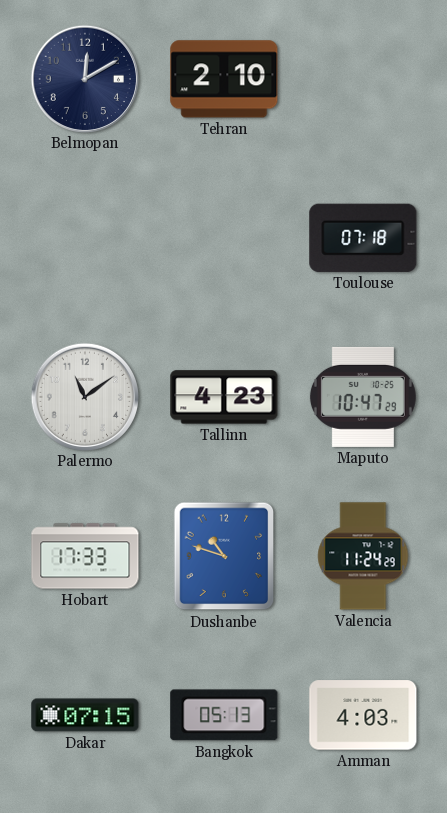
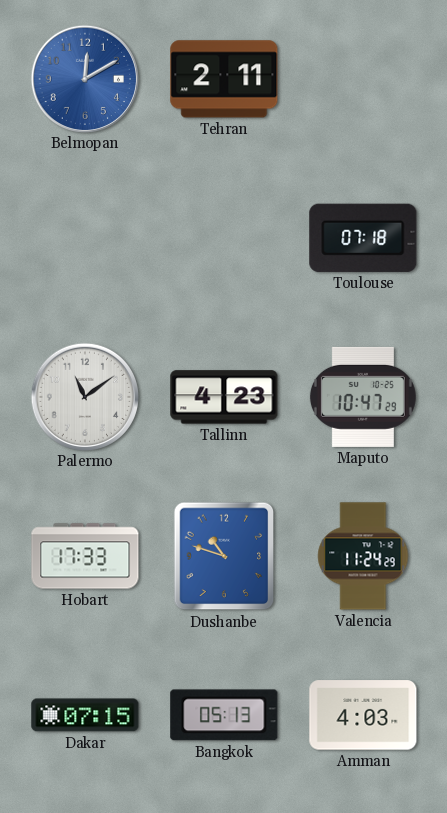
Belmopan dial: navy -> blue (84, 78)
Tehran: 2:10 -> 2:11 (224, 79)
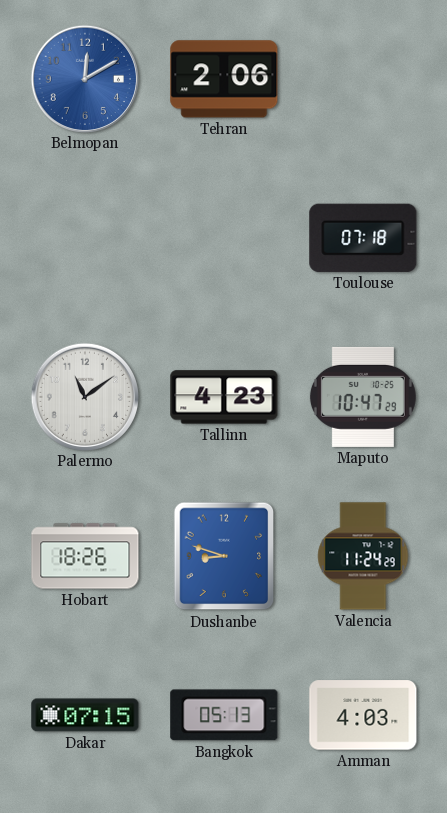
Tehran: 2:11 -> 2:06 (224, 79)
Hobart: 17:33 -> 18:26 (85, 556)
Dushanbe: 10:48 -> 8:48 (224, 556)
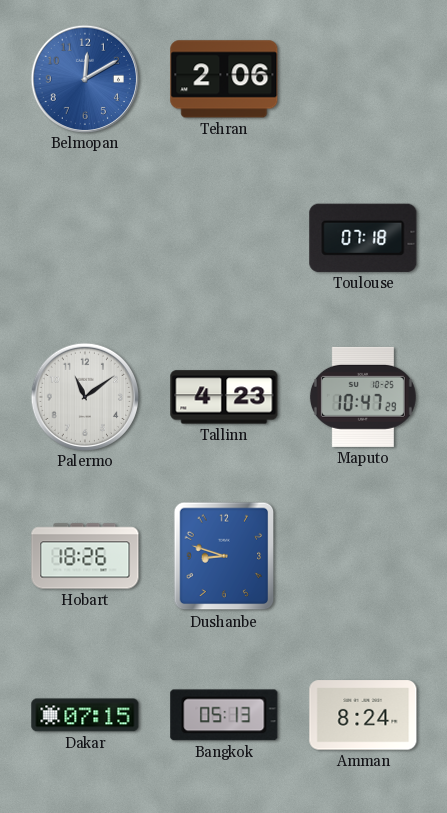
Valencia: 11:24 -> none (363, 556)
Amman: 4:03 -> 8:24 (363, 715)
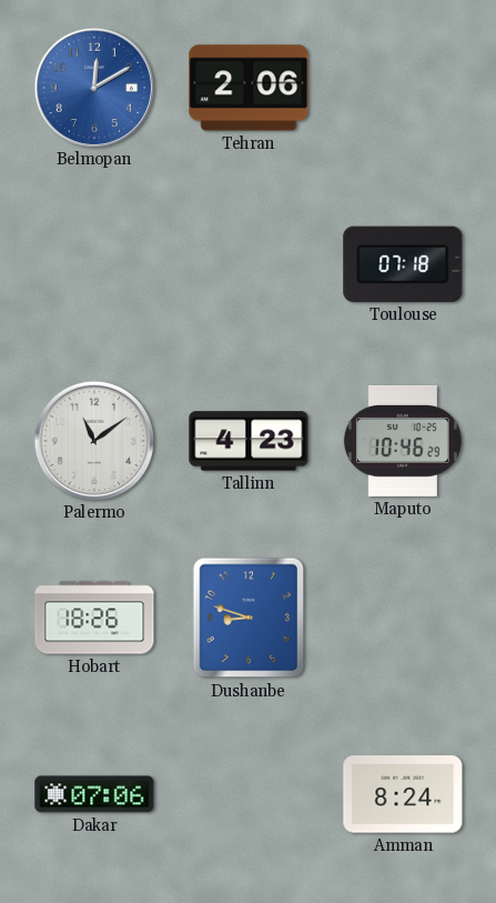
Maputo: 10:47 -> 10:46 (403, 441)
Dakar: 07:15 -> 07:06 (94, 794)
Bangkok: 05:13 -> none (224, 715)
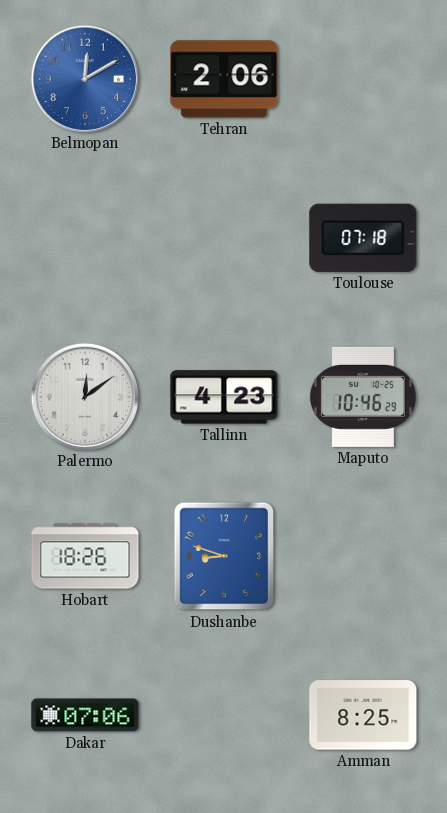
Palermo: 11:09 -> 12:09 (84, 396)
Amman: 8:24 -> 8:25 (363, 715)
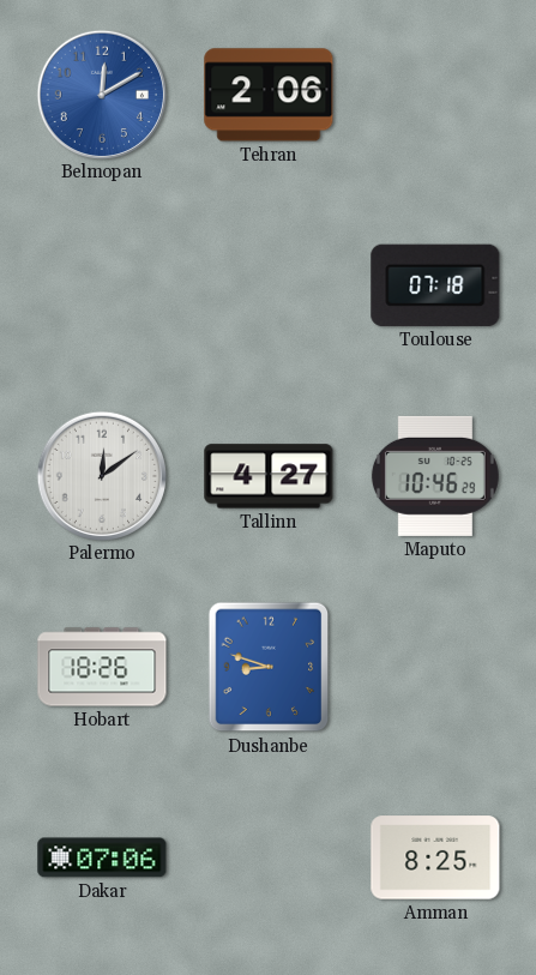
Tallinn: 4:23 -> 4:27 (269, 476)
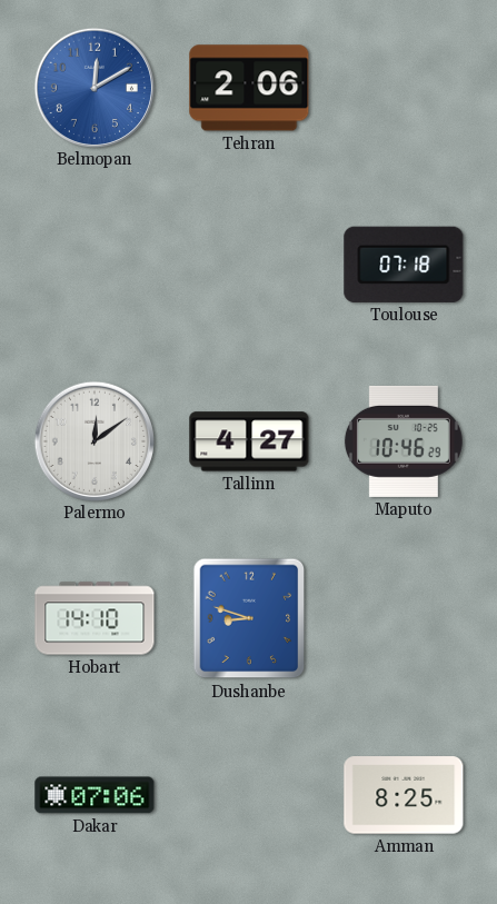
Hobart: 18:26 -> 14:10 (95, 618)
